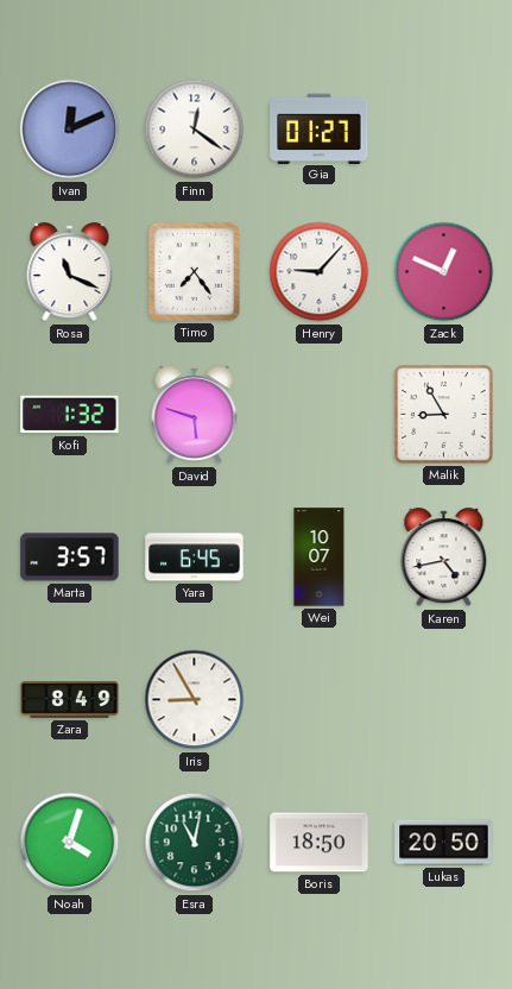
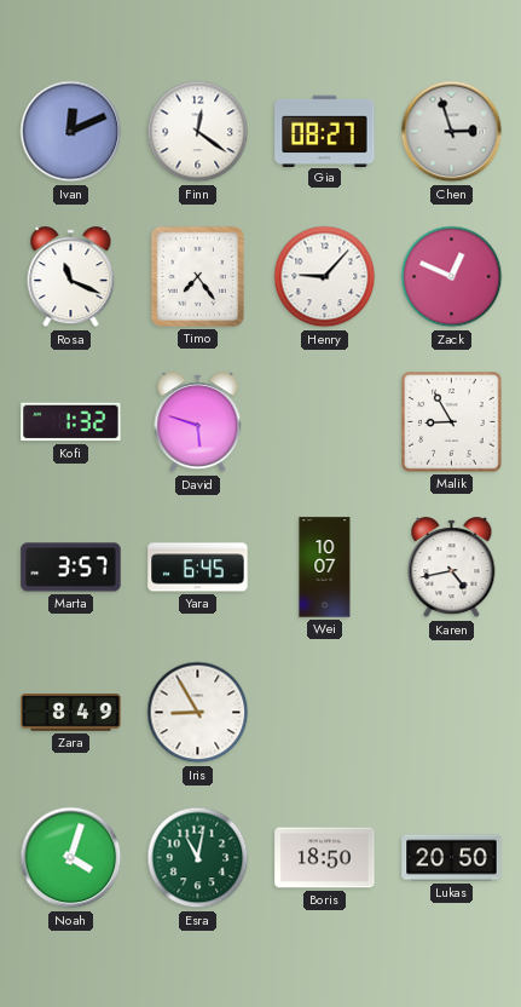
Gia: 01:27 -> 08:27 (325, 131)
Chen: none -> 2:57 (452, 132)
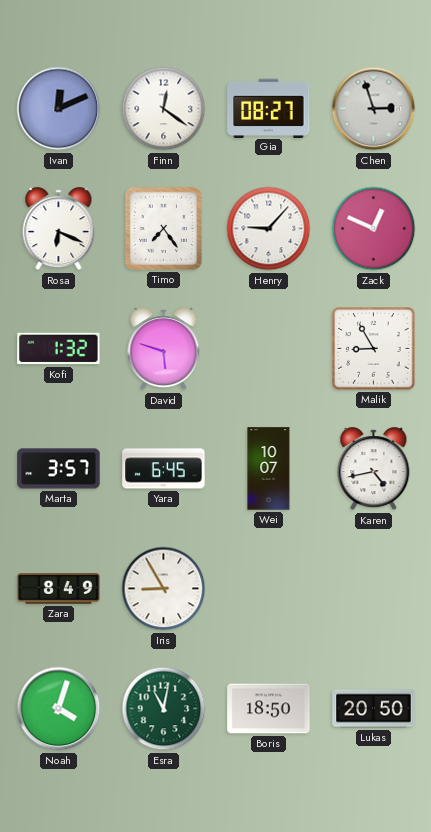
Rosa: 11:19 -> 6:19 (59, 229)
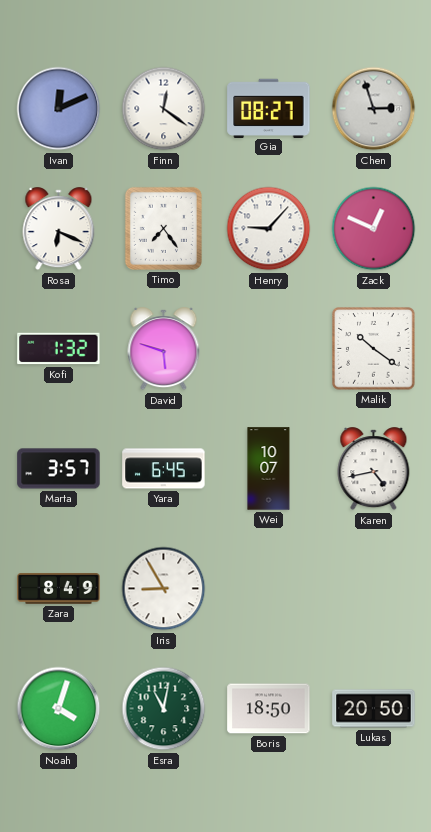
Malik: 8:55 -> 10:21 (374, 349)
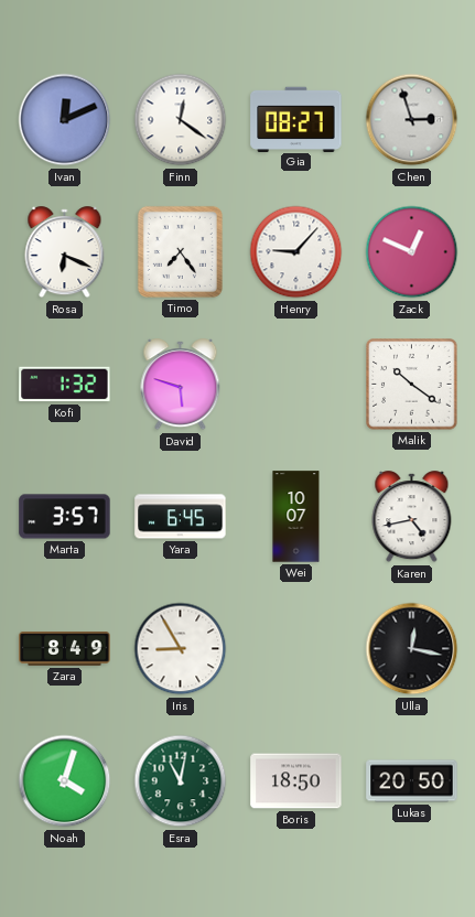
Ulla: none -> 12:17 (412, 649)
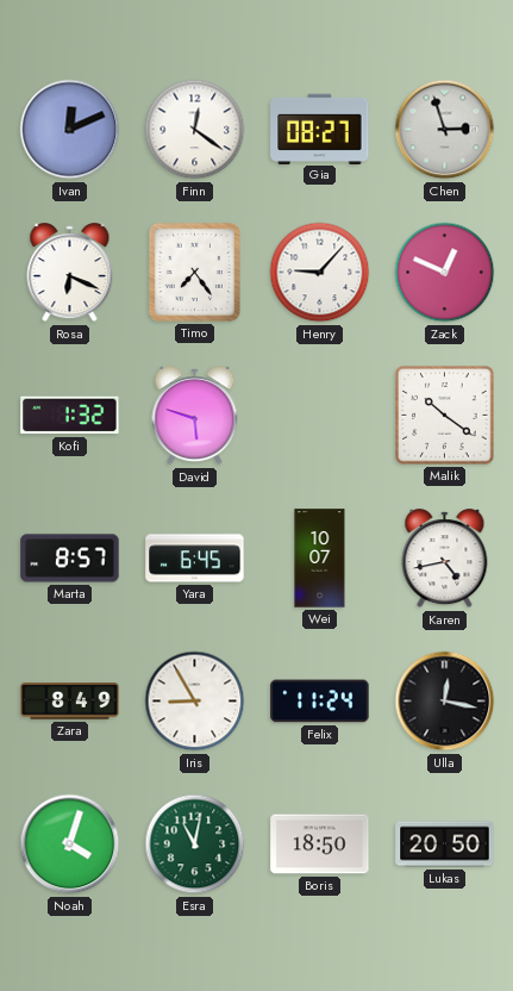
Marta: 3:57 -> 8:57 (70, 559)
Felix: none -> 11:24 (320, 702)
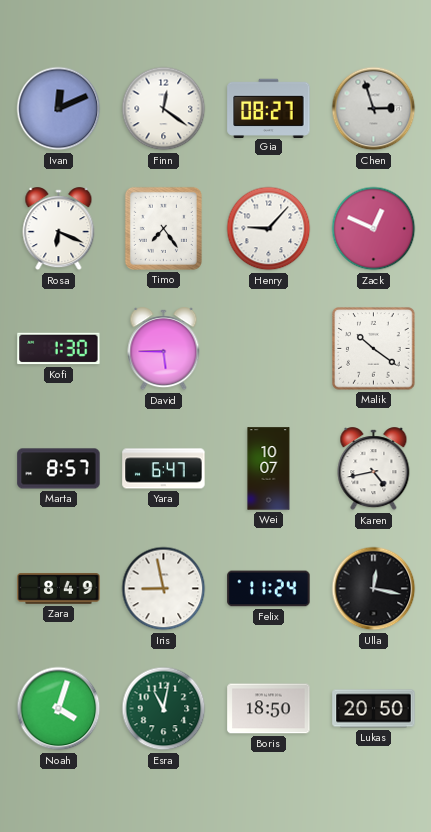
Kofi: 1:32 -> 1:30 (59, 349)
David: 5:48 -> 5:45 (164, 349)
Yara: 6:45 -> 6:47 (164, 469)
Iris: 8:55 -> 8:58 (164, 589)
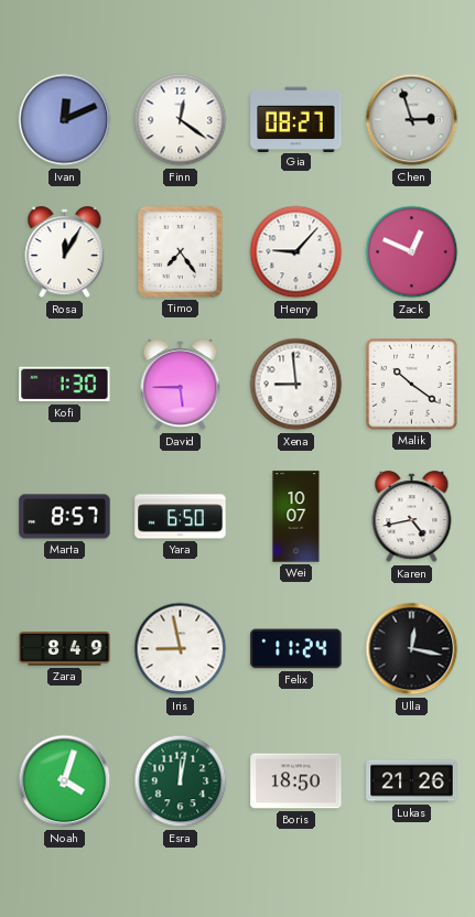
Rosa: 6:19 -> 12:05 (65, 252)
Xena: none -> 8:59 (296, 385)
Yara: 6:47 -> 6:50 (181, 517)
Esra: 11:02 -> 12:02 (181, 781)
Lukas: 20:50 -> 21:26 (412, 781)
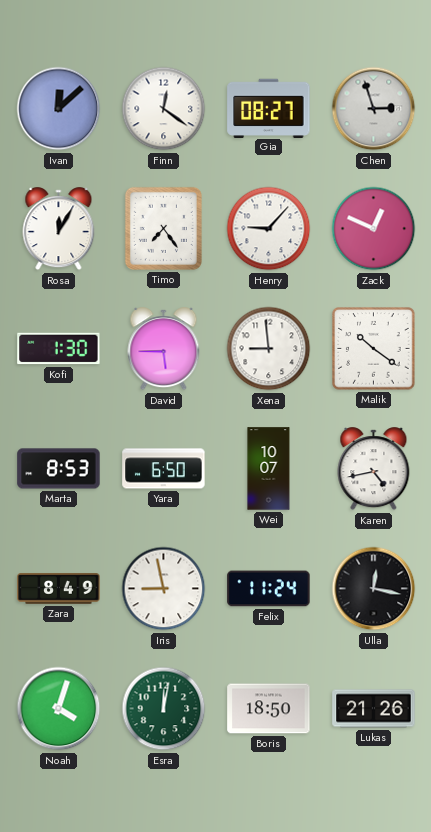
Ivan: 12:11 -> 12:08 (59, 109)
Marta: 8:57 -> 8:53 (59, 469)
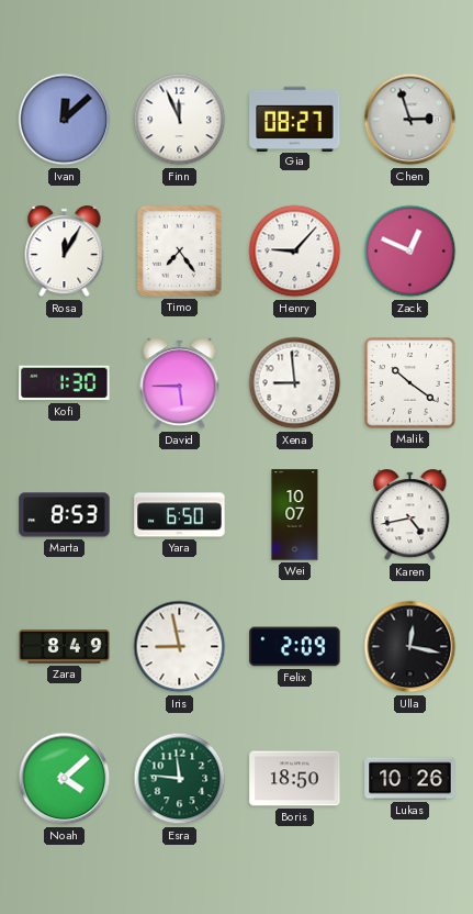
Finn: 12:21 -> 11:56 (180, 120)
Felix: 11:24 -> 2:09 (295, 647)
Noah: 4:03 -> 4:08 (65, 779)
Esra: 12:02 -> 11:46 (180, 779)
Lukas: 21:26 -> 10:26 (410, 779)
